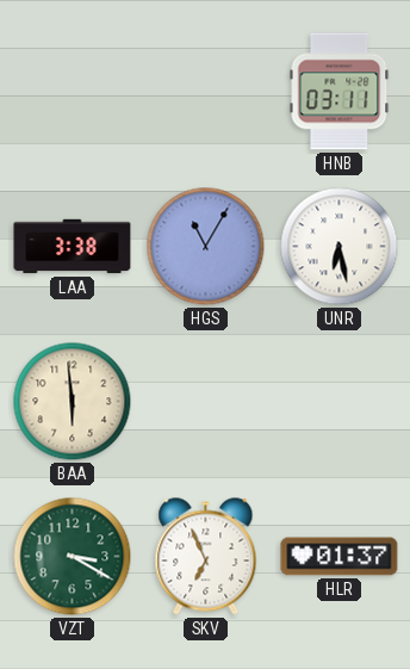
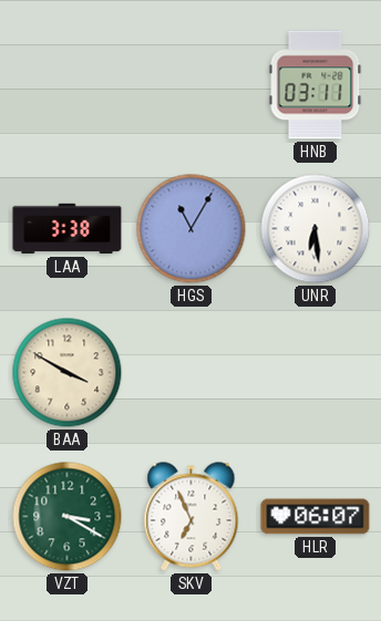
UNR: 6:28 -> 6:29 (316, 229)
BAA: 5:59 -> 3:50 (68, 373)
HLR: 01:37 -> 06:07 (316, 517)
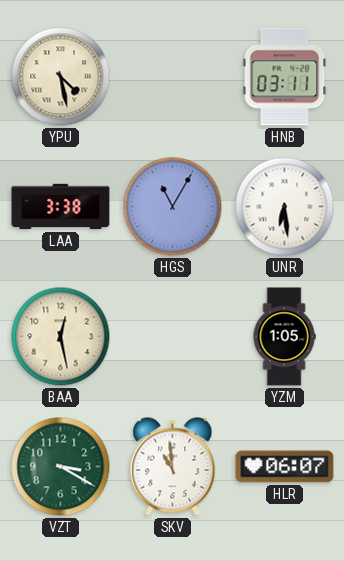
YPU: none -> 4:28 (61, 77)
BAA: 3:50 -> 12:28 (61, 337)
YZM: none -> 1:05 (284, 337)
SKV: 6:56 -> 10:59 (173, 467)
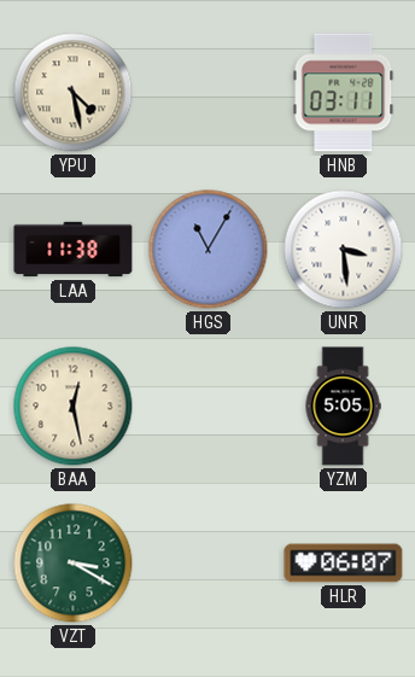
LAA: 3:38 -> 11:38 (74, 250)
UNR: 6:29 -> 3:29 (344, 250)
YZM: 1:05 -> 5:05 (343, 407)
SKV: 10:59 -> none (173, 467)
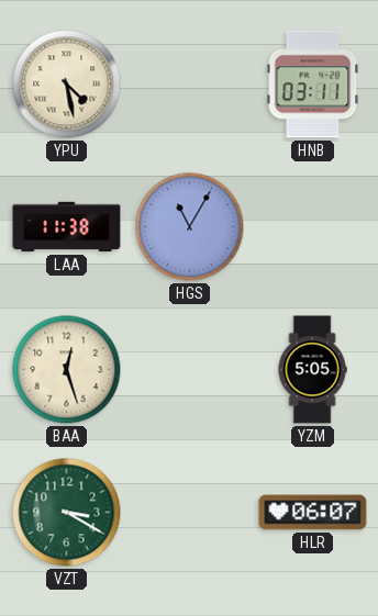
UNR: 3:29 -> none (344, 250)
BAA: 12:28 -> 12:27 (67, 370)
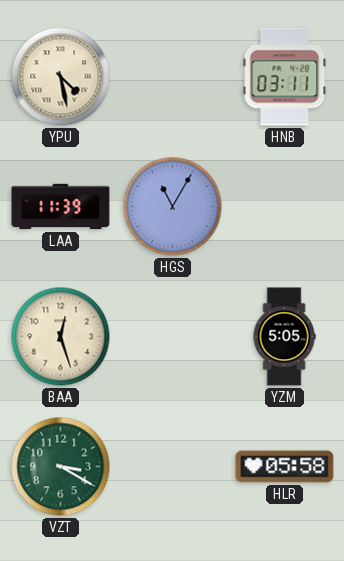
LAA: 11:38 -> 11:39 (61, 207)
HLR: 06:07 -> 05:58 (285, 467)
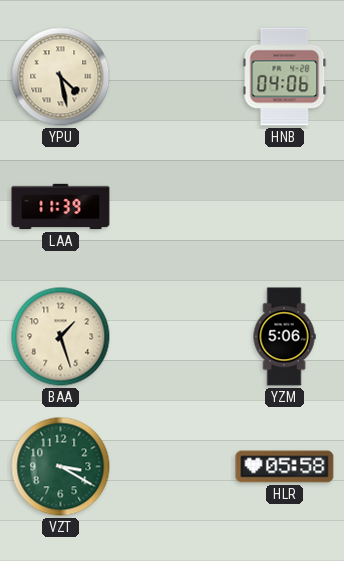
HNB: 03:11 -> 04:06 (285, 77)
HGS: 11:05 -> none (173, 207)
BAA: 12:27 -> 1:27 (61, 337)
YZM: 5:05 -> 5:06 (284, 337)
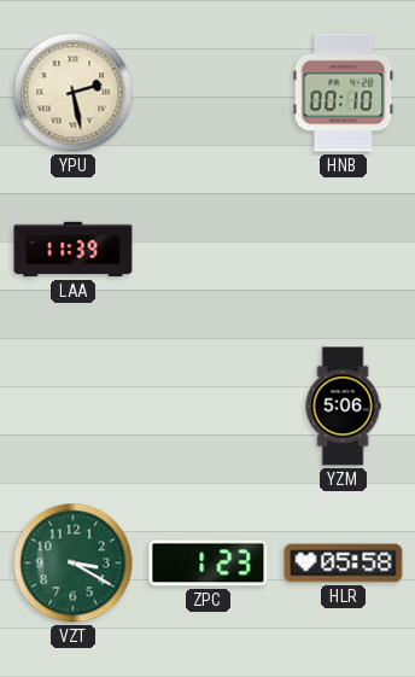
YPU: 4:28 -> 2:28 (74, 93)
HNB: 04:06 -> 00:10 (344, 93)
BAA: 1:27 -> none (61, 337)
ZPC: none -> 1:23 (209, 564)
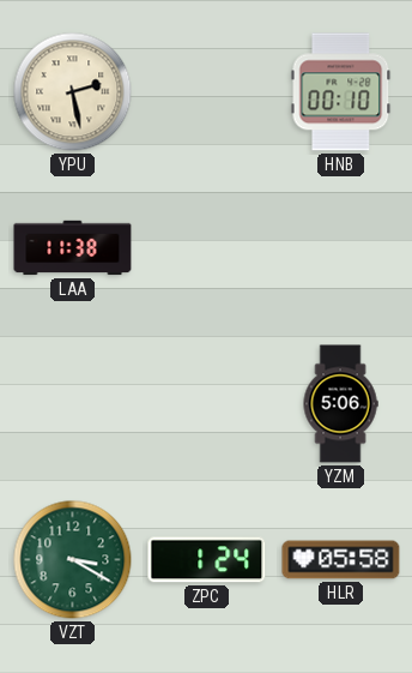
LAA: 11:39 -> 11:38 (73, 248)
ZPC: 1:23 -> 1:24 (207, 560)
